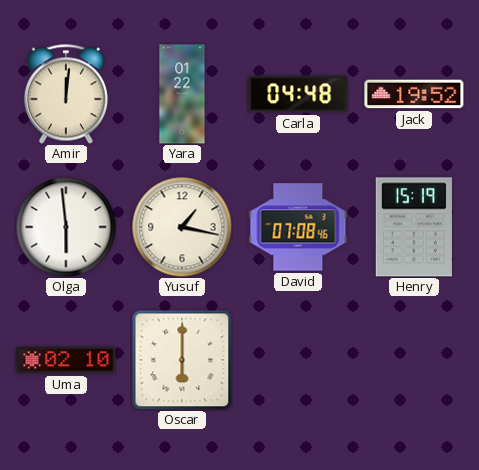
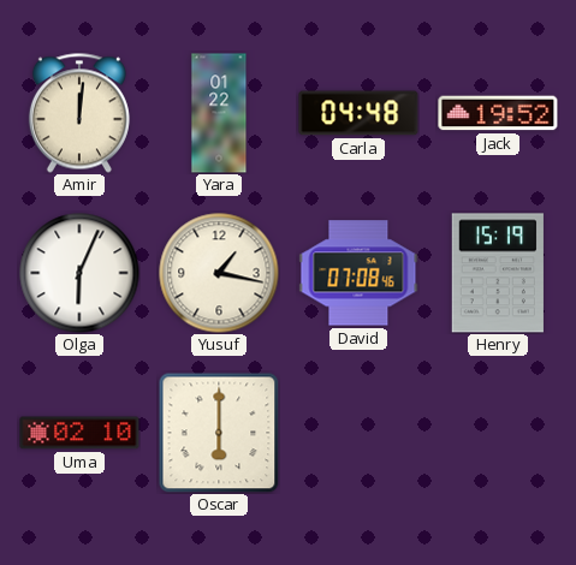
Olga: 5:59 -> 6:04 (79, 273)
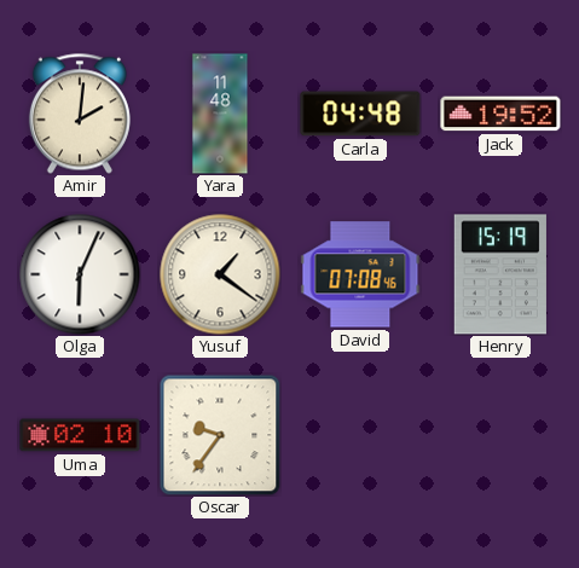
Amir: 12:01 -> 2:01 (80, 114)
Yara: 01:22 -> 11:48 (220, 114)
Yusuf: 1:17 -> 1:21 (220, 274)
Oscar: 6:00 -> 9:36 (220, 435)
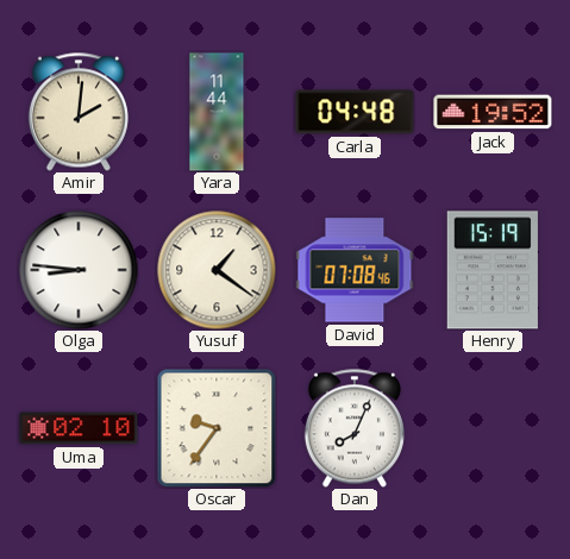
Yara: 11:48 -> 11:44 (217, 112)
Olga: 6:04 -> 8:46 (79, 270)
Dan: none -> 8:04 (355, 428)
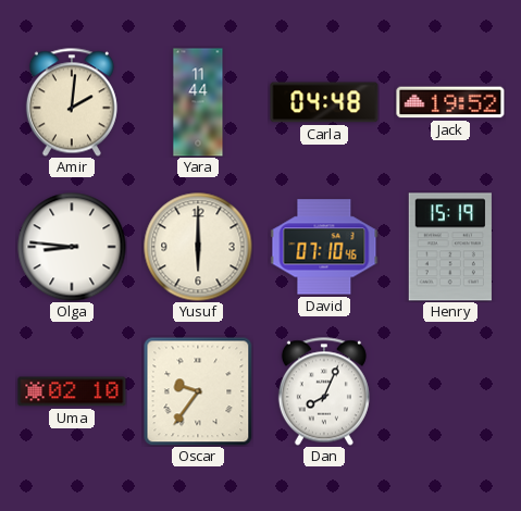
Yusuf: 1:21 -> 6:00 (198, 247)
David: 07:08 -> 07:10 (324, 247)
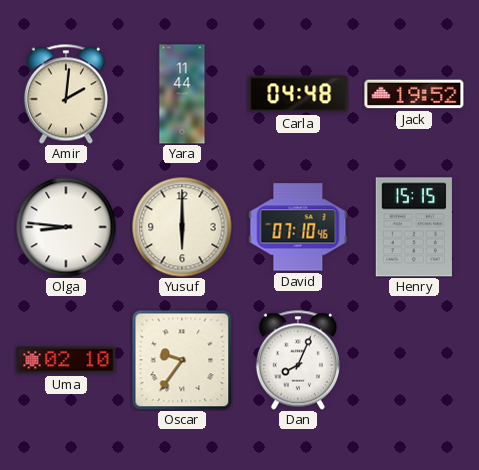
Henry: 15:19 -> 15:15 (414, 227)
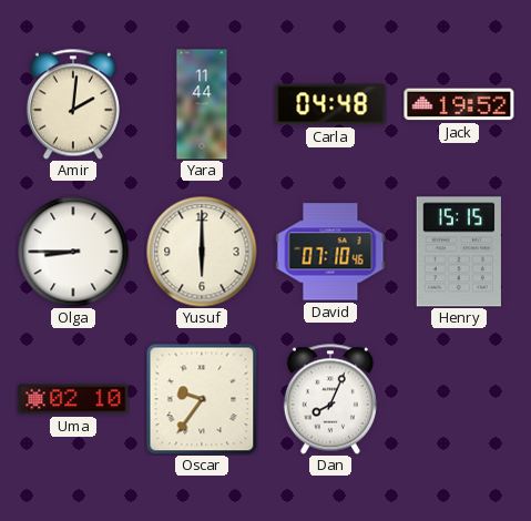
Olga: 8:46 -> 8:45 (73, 252)
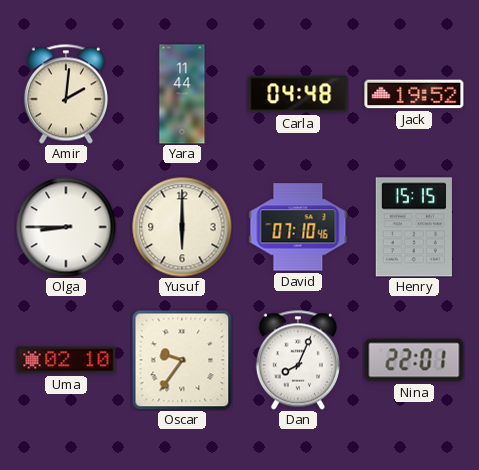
Nina: none -> 22:01 (414, 360)
